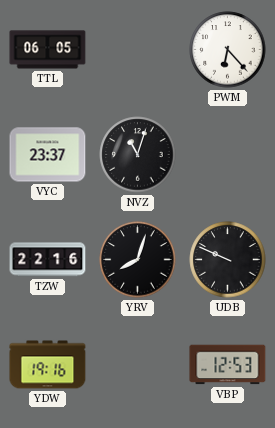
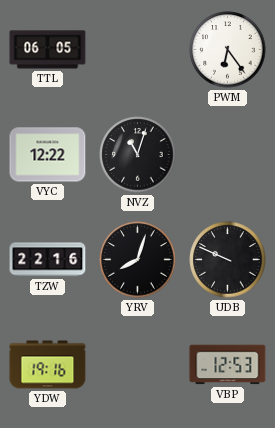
PWM: 6:23 -> 6:24 (228, 50)
VYC: 23:37 -> 12:22 (48, 155)
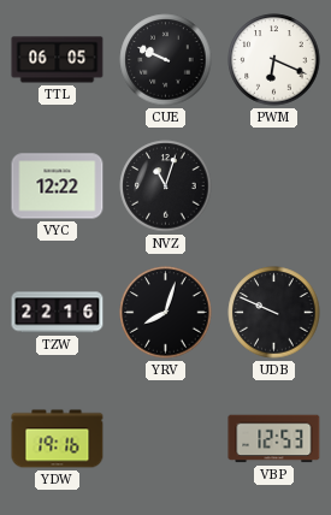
CUE: none -> 9:49 (166, 60)
PWM: 6:24 -> 6:19 (274, 60)
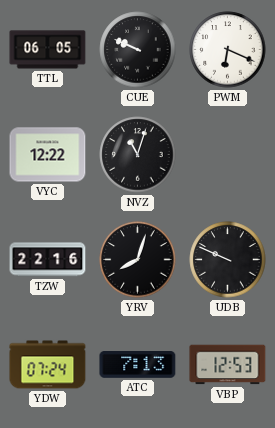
YDW: 19:16 -> 07:24 (48, 365)
ATC: none -> 7:13 (138, 365)
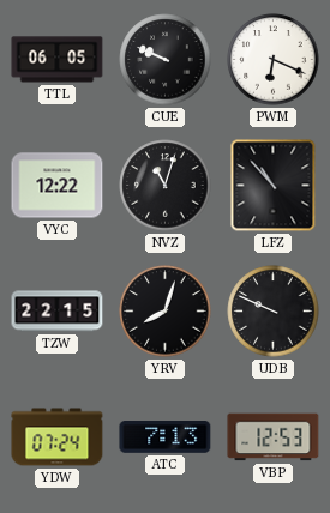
LFZ: none -> 10:53 (274, 186)
TZW: 22:16 -> 22:15 (58, 312)
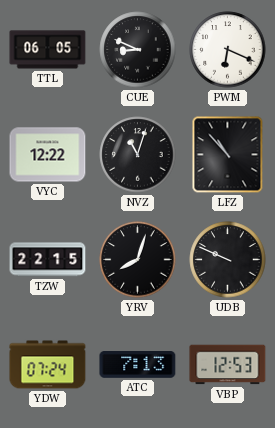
CUE: 9:49 -> 8:49 (138, 50)
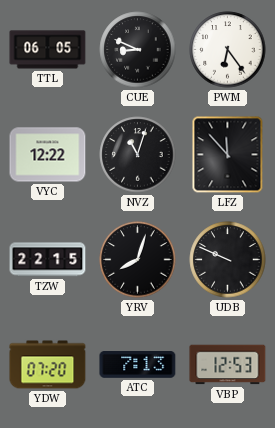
PWM: 6:19 -> 6:24 (228, 50)
LFZ: 10:53 -> 11:53 (228, 155)
YDW: 07:24 -> 07:20 (48, 365)
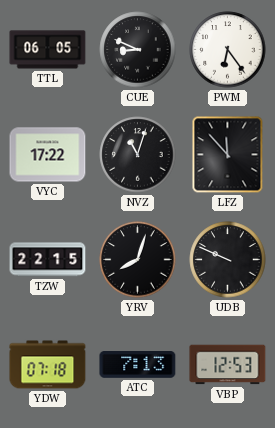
VYC: 12:22 -> 17:22 (48, 155)
YDW: 07:20 -> 07:18 (48, 365)
